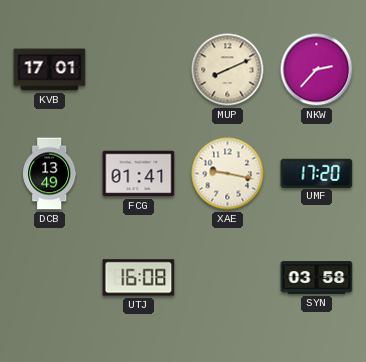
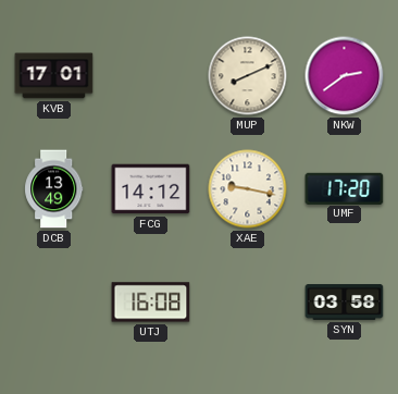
NKW: 2:37 -> 2:39 (345, 76)
FCG: 01:41 -> 14:12 (151, 189)
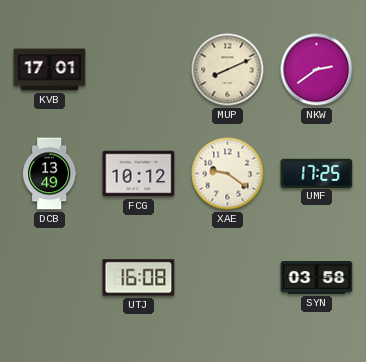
FCG: 14:12 -> 10:12 (139, 174)
XAE: 9:17 -> 9:21 (228, 174)
UMF: 17:20 -> 17:25 (317, 173)
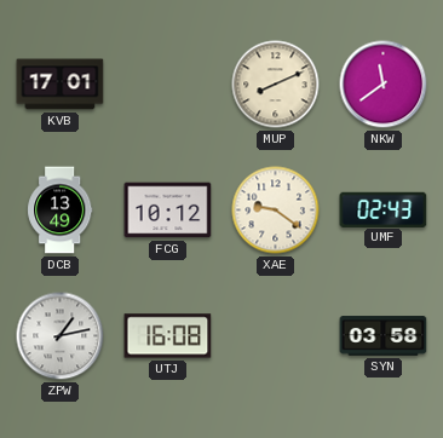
NKW: 2:39 -> 11:39 (384, 85)
UMF: 17:25 -> 02:43 (384, 209)
ZPW: none -> 1:13 (61, 336)
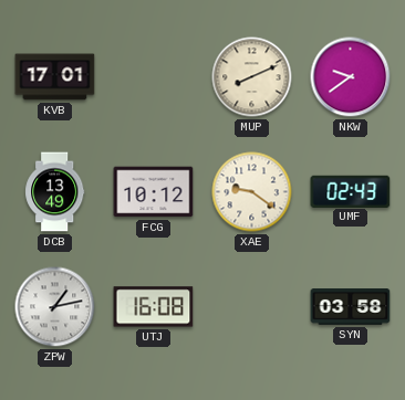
NKW: 11:39 -> 9:39 (351, 77)
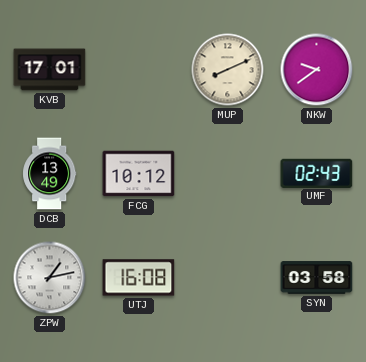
XAE: 9:21 -> none (252, 192)
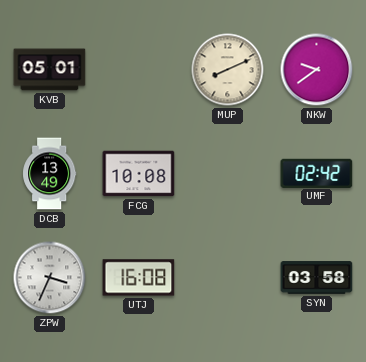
KVB: 17:01 -> 05:01 (50, 70)
FCG: 10:12 -> 10:08 (139, 174)
UMF: 02:43 -> 02:42 (317, 173)
ZPW: 1:13 -> 3:34 (50, 278)
